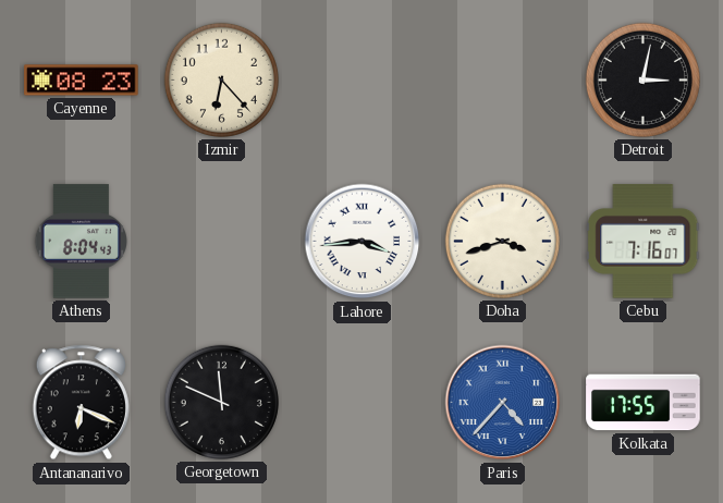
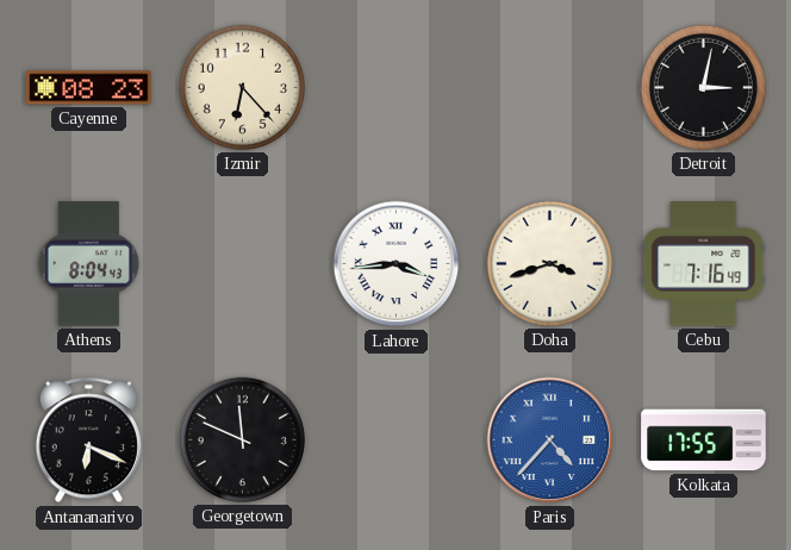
Cebu: 7:16:07 -> 7:16:49 (704, 264)
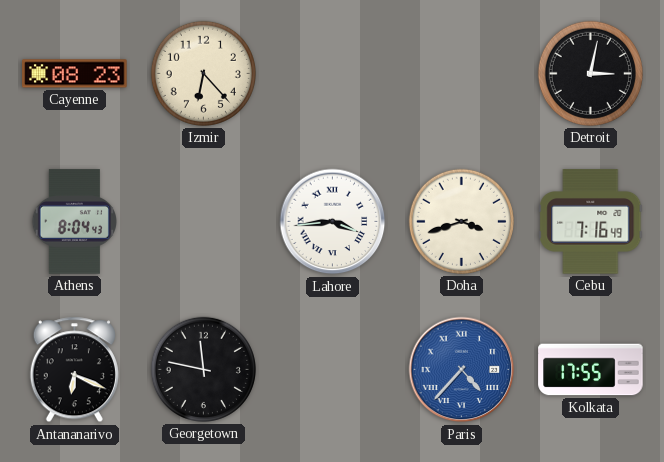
Georgetown: 11:49 -> 11:47 (203, 369)
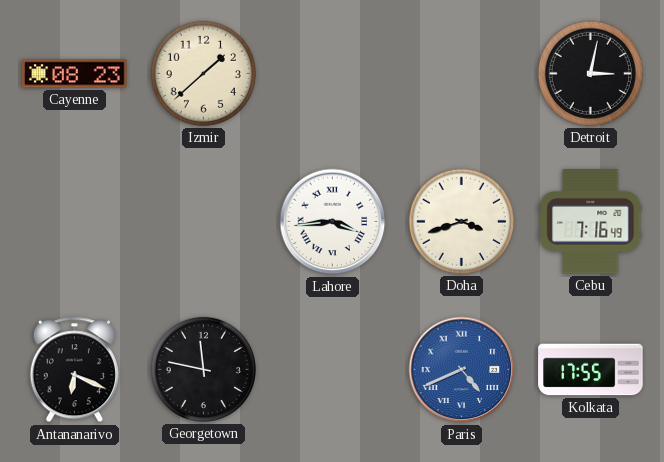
Izmir: 6:23 -> 1:38 (203, 73)
Athens: 8:04 -> none (74, 222)
Paris: 4:37 -> 4:41 (462, 370)
